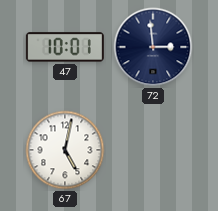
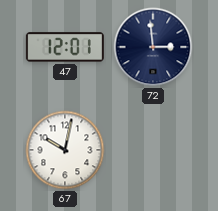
47: 10:01 -> 12:01 (65, 47)
67: 5:02 -> 10:02 (65, 150)
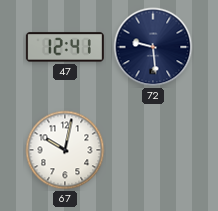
47: 12:01 -> 12:41 (65, 47)
72: 2:59 -> 9:29 (153, 47)
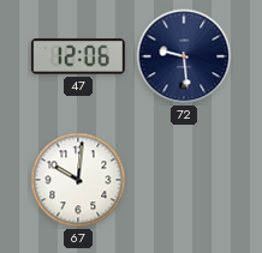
47: 12:41 -> 12:06 (78, 56)
67: 10:02 -> 10:01 (78, 180)
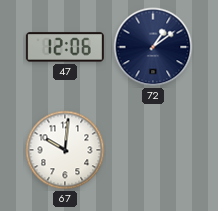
72: 9:29 -> 1:09 (153, 47)
